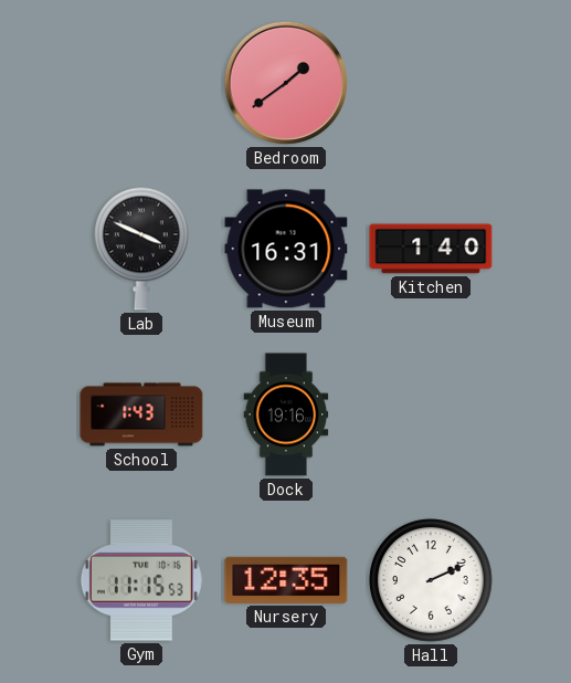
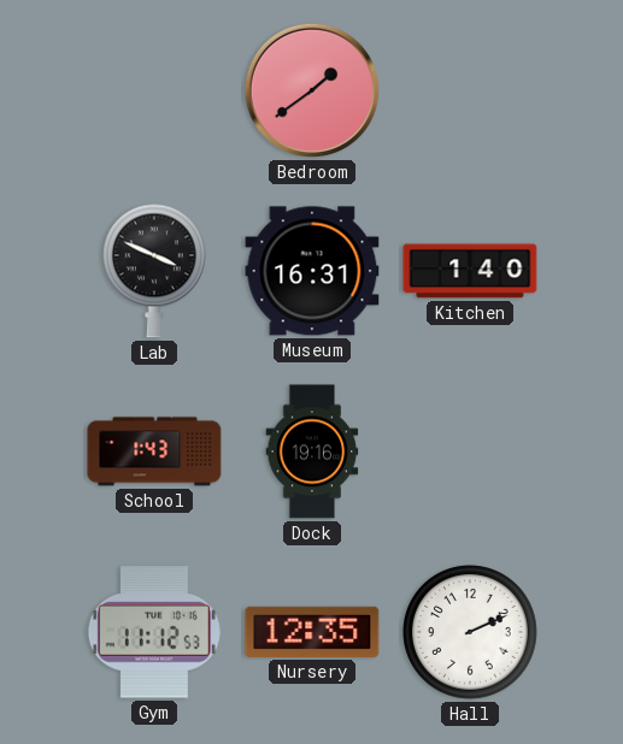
Gym: 11:15 -> 11:12 (154, 632)
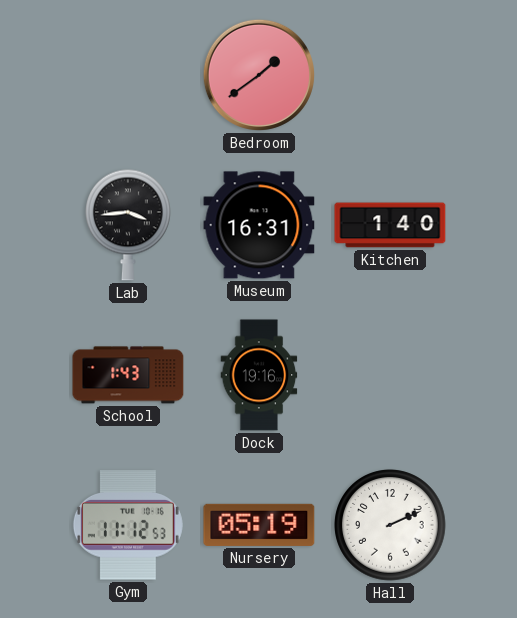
Lab: 3:49 -> 3:44 (129, 225)
Nursery: 12:35 -> 05:19 (259, 525)
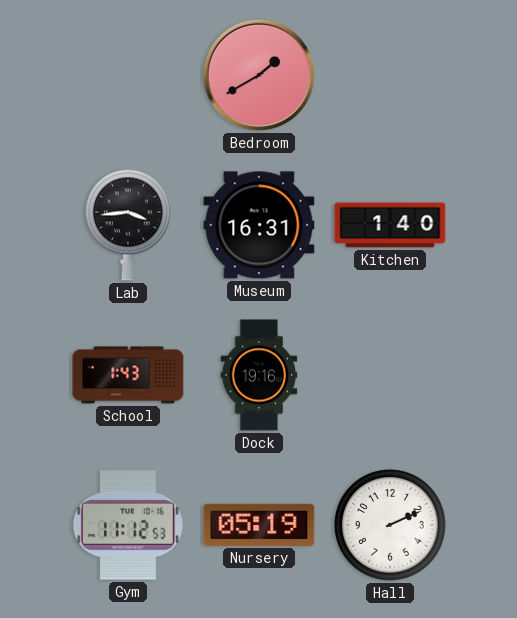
Bedroom: 1:39 -> 1:40 (259, 75)
